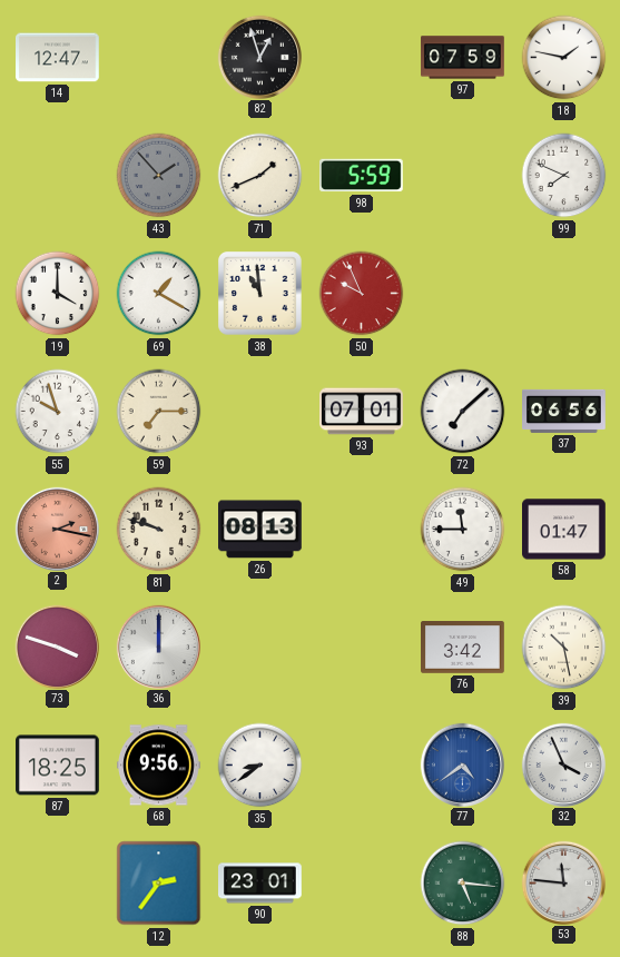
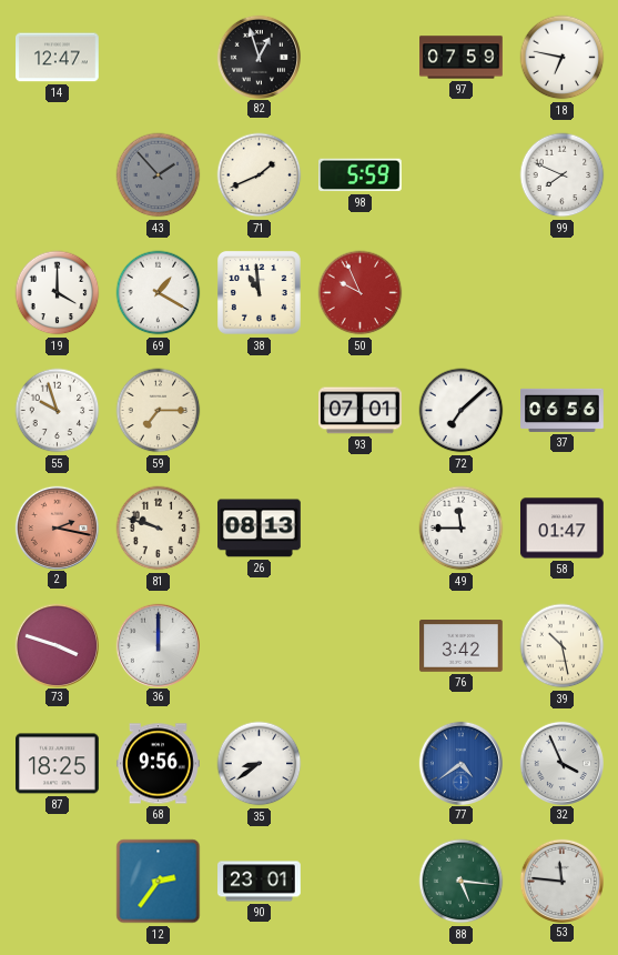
18: 1:47 -> 6:47 (563, 58)
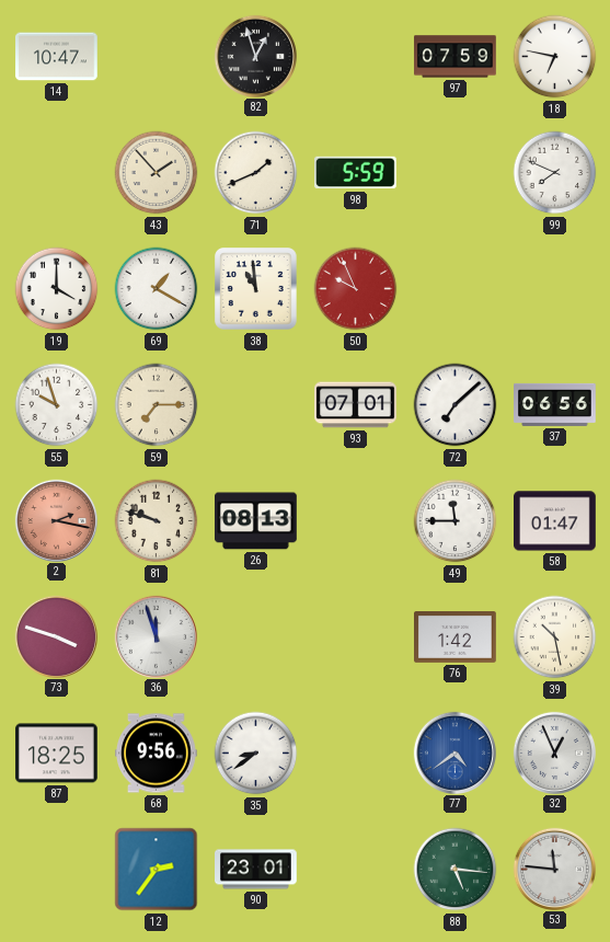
14: 12:47 -> 10:47 (57, 57)
43 dial: grey -> cream (157, 173)
36: 12:00 -> 11:57 (156, 636)
76: 3:42 -> 1:42 (456, 637)
32: 3:56 -> 12:56 (554, 753)
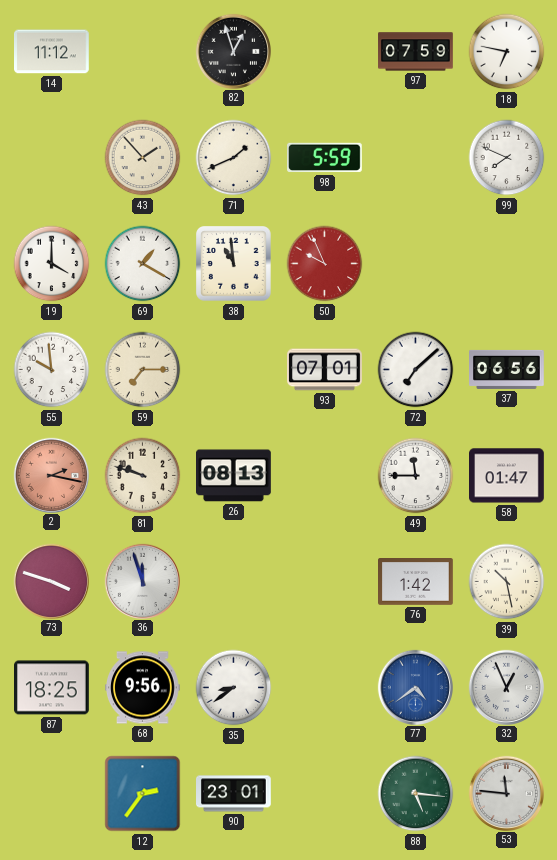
14: 10:47 -> 11:12 (52, 52)
55: 9:57 -> 9:59 (52, 370)
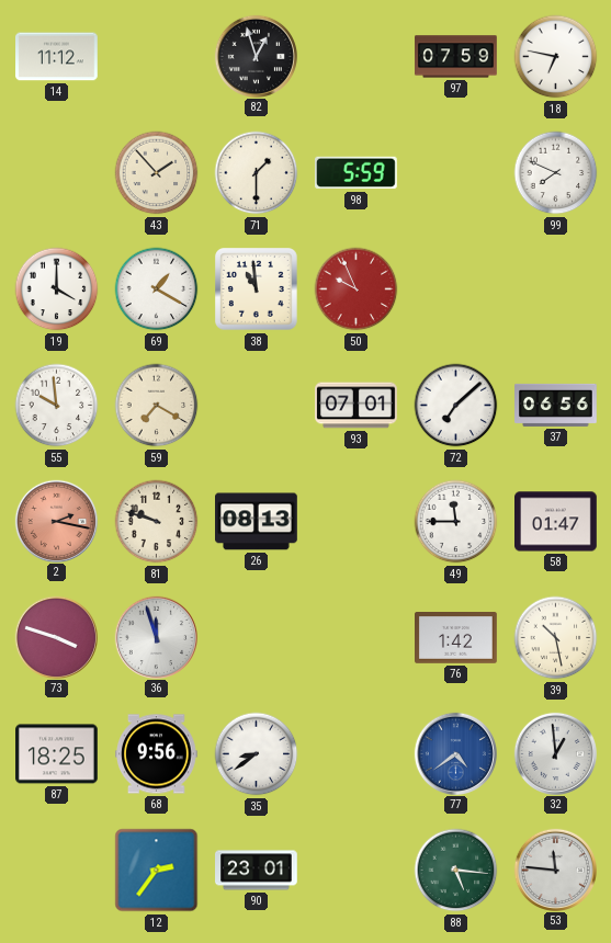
71: 1:41 -> 1:30 (257, 173)
59: 7:15 -> 7:20 (157, 406)
32: 12:56 -> 12:59 (555, 753)
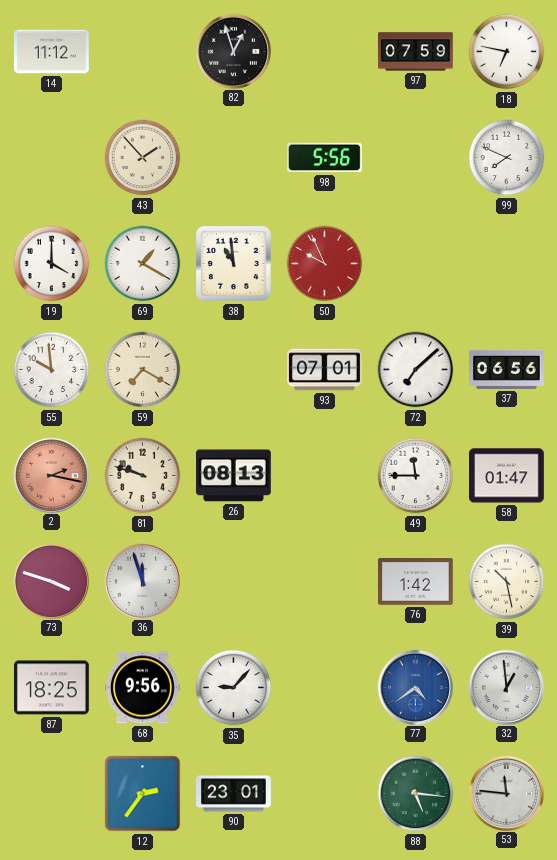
71: 1:30 -> none (257, 173)
98: 5:59 -> 5:56 (325, 158)
35: 8:39 -> 9:07 (234, 688)
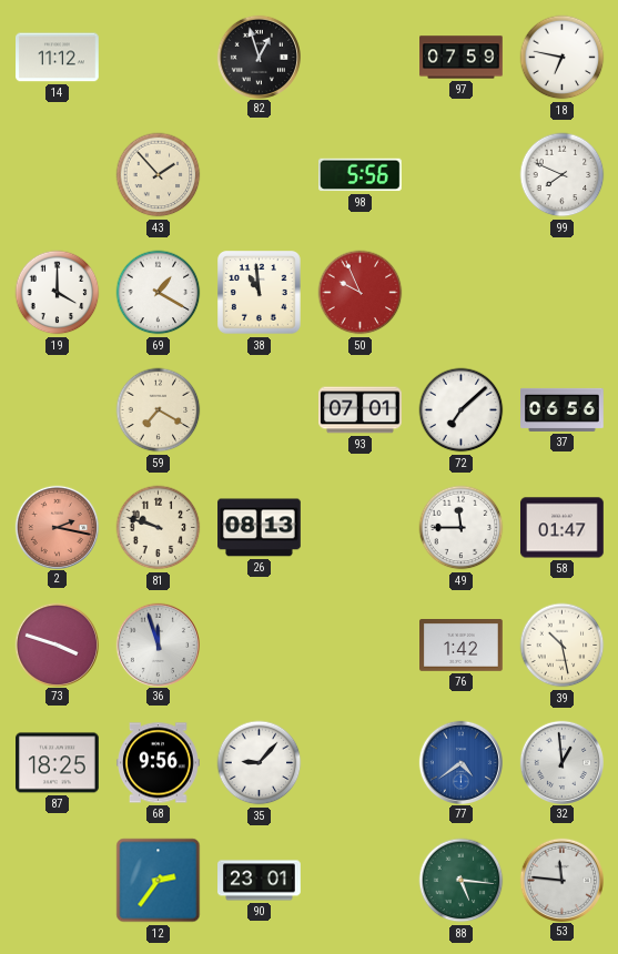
55: 9:59 -> none (52, 370)
